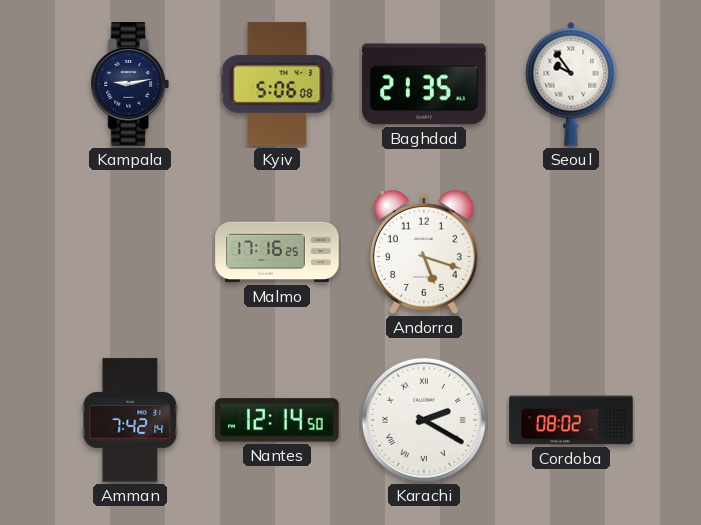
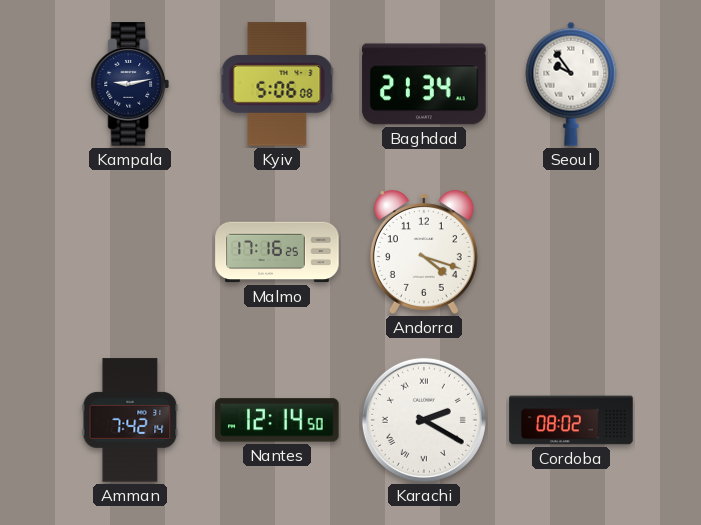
Baghdad: 21:35 -> 21:34 (424, 84)
Andorra: 5:18 -> 4:18 (424, 253)
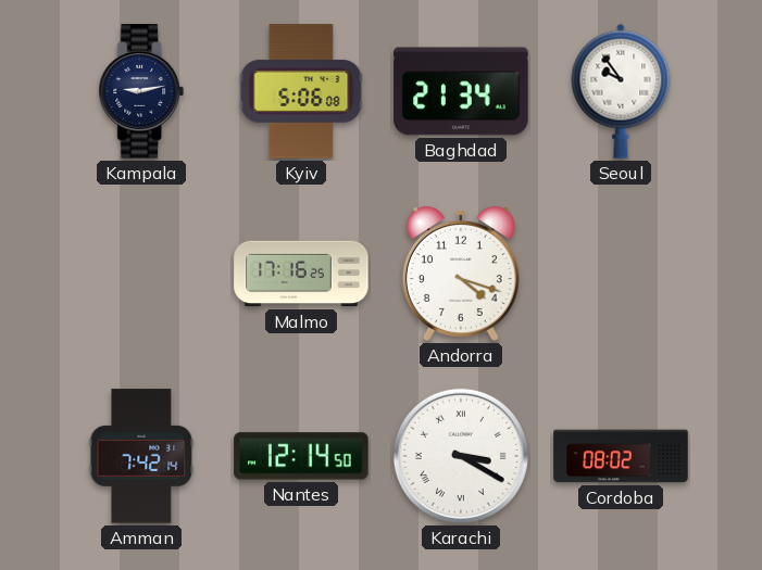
Karachi: 2:20 -> 3:20 (461, 456)
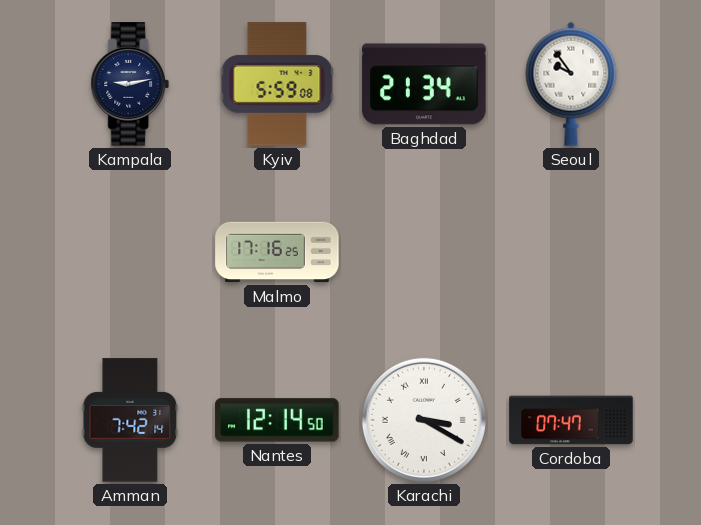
Kyiv: 5:06 -> 5:59 (277, 84)
Andorra: 4:18 -> none (461, 275)
Cordoba: 08:02 -> 07:47 (571, 420)
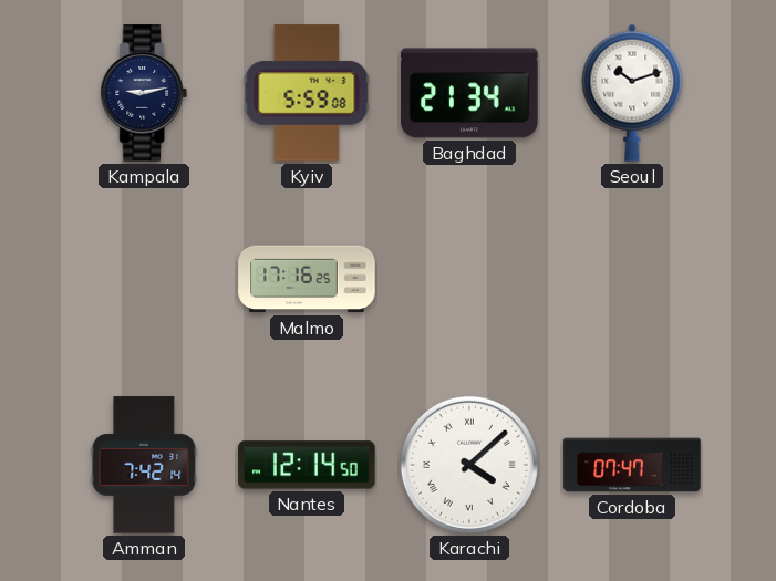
Seoul: 9:54 -> 10:12 (632, 93)
Karachi: 3:20 -> 4:08 (469, 465)
